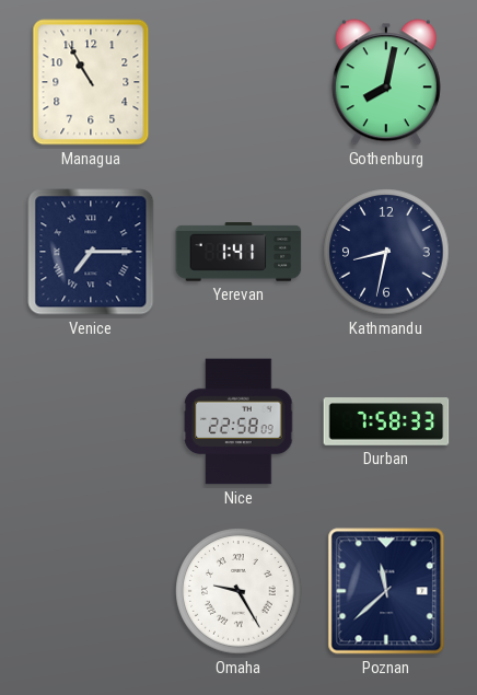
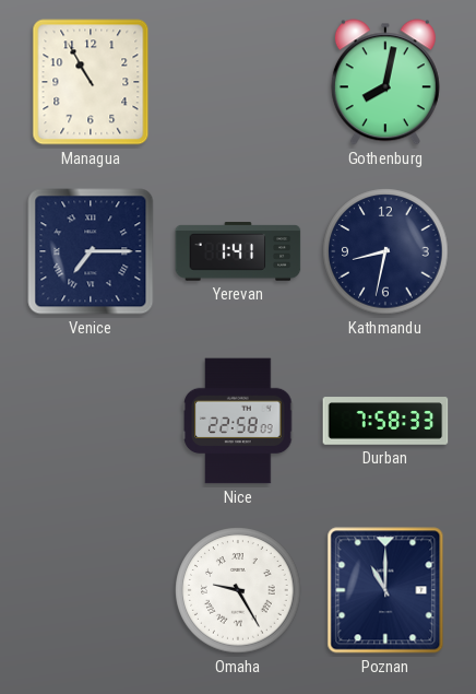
Poznan: 11:38 -> 11:00 (385, 590)
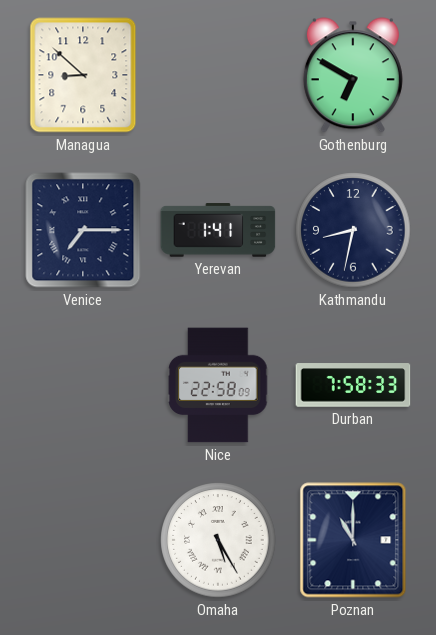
Managua: 10:55 -> 8:52 (83, 75)
Gothenburg: 8:02 -> 6:50 (353, 75)
Omaha: 9:25 -> 5:25 (218, 540)
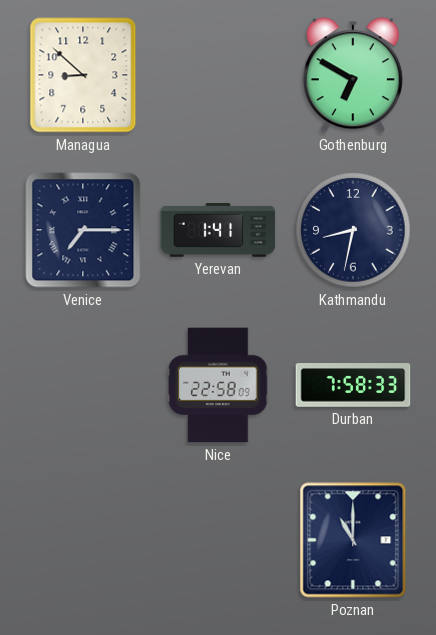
Omaha: 5:25 -> none (218, 540)
